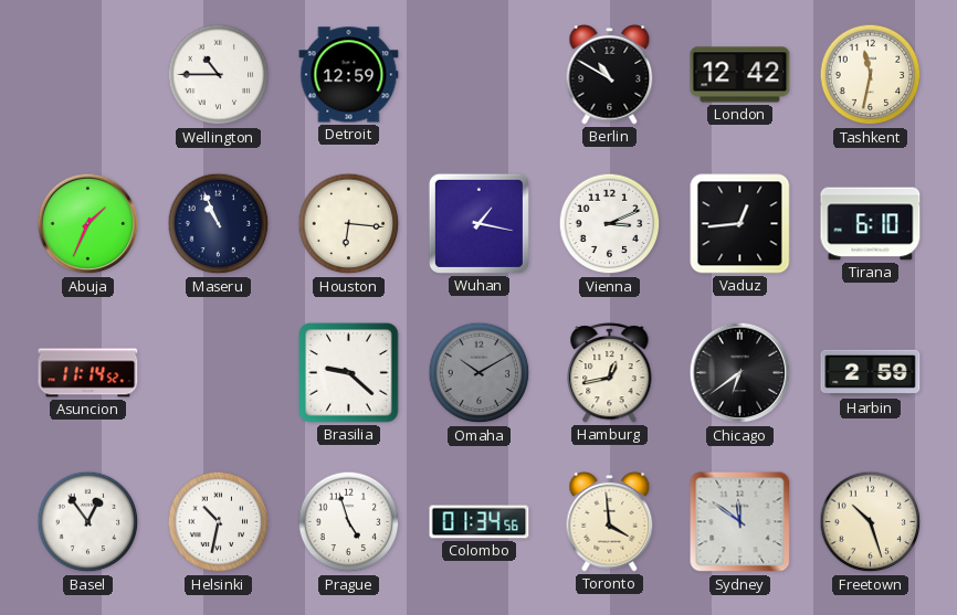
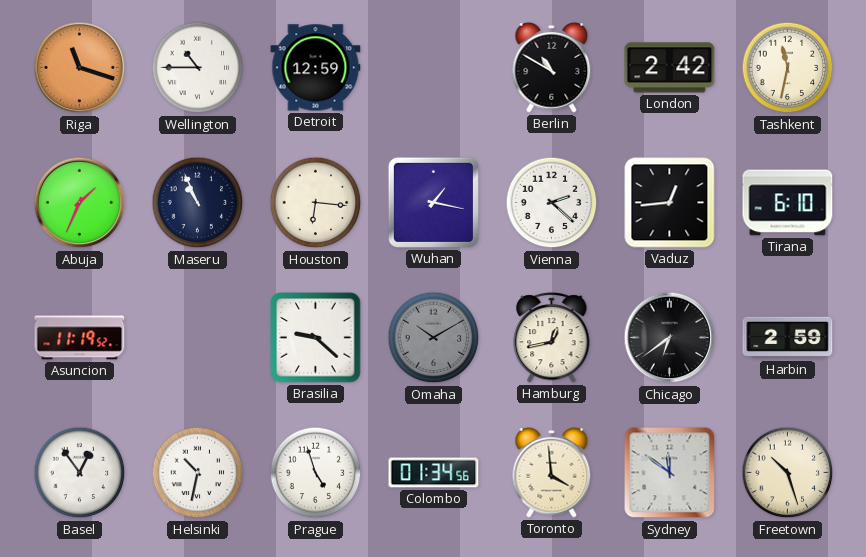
Riga: none -> 11:18 (80, 68)
London: 12:42 -> 2:42 (670, 68)
Vienna: 3:11 -> 2:22 (552, 203)
Asuncion: 11:14 -> 11:19 (80, 338)
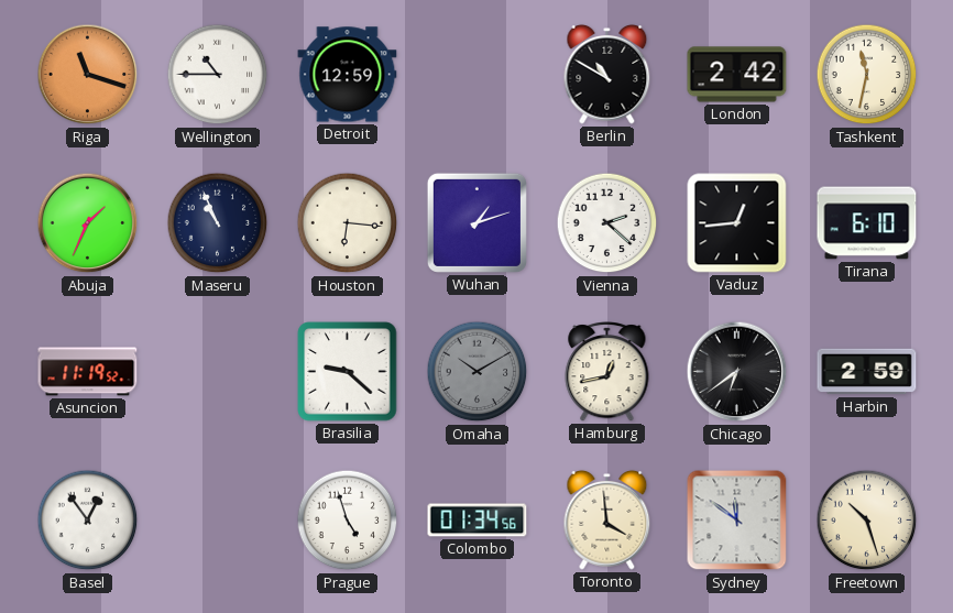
Wuhan: 1:17 -> 1:12 (476, 222)
Helsinki: 10:32 -> none (198, 473)
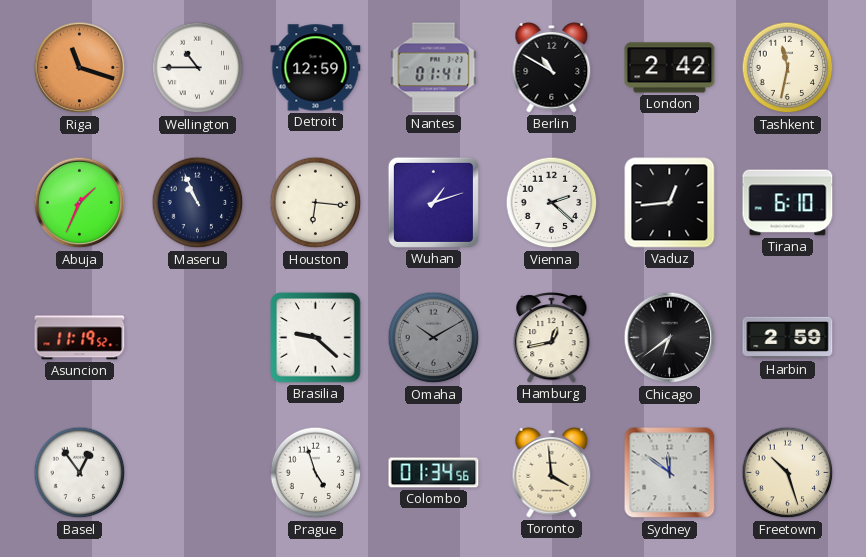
Nantes: none -> 01:41 (434, 68)
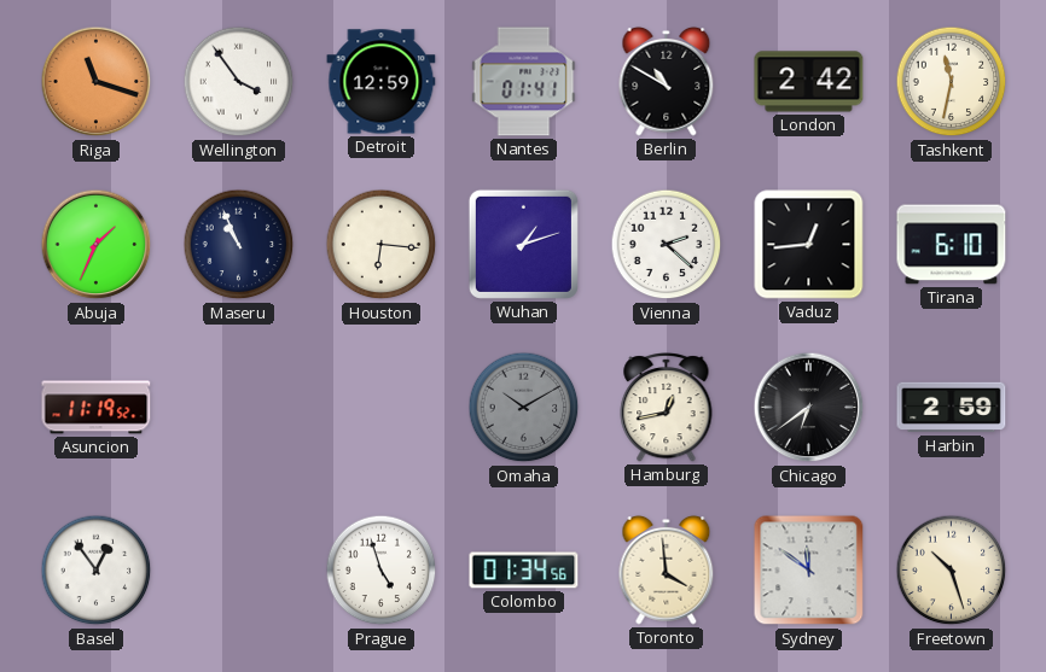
Wellington: 10:45 -> 3:54 (239, 82)
Brasilia: 9:22 -> none (316, 338)
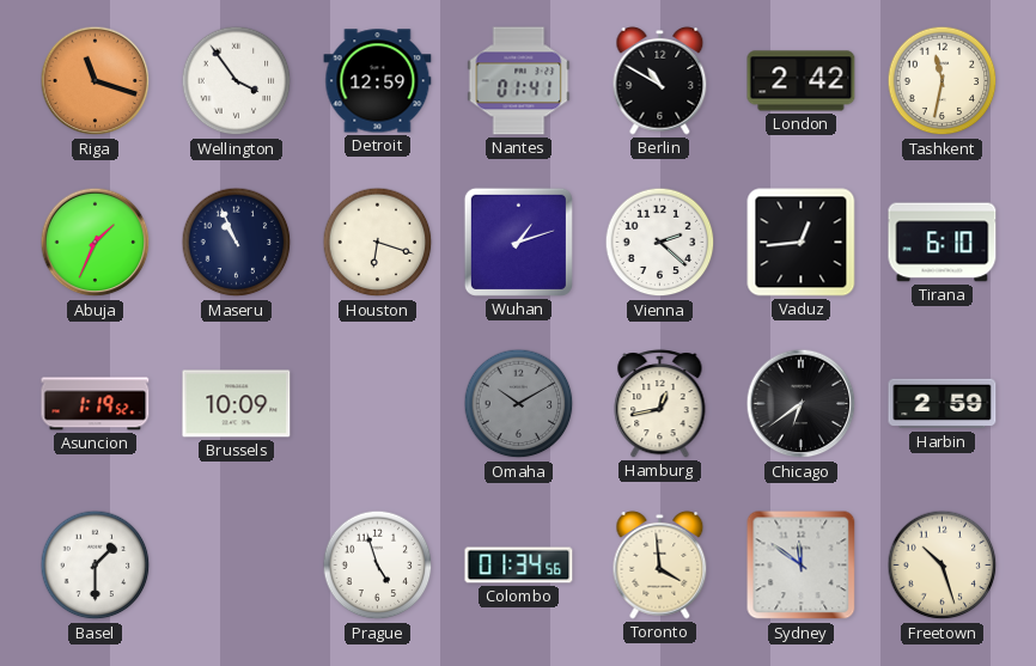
Houston: 6:16 -> 6:18 (378, 243)
Asuncion: 11:19 -> 1:19 (96, 404)
Brussels: none -> 10:09 (237, 404)
Basel: 12:54 -> 1:30 (96, 566)
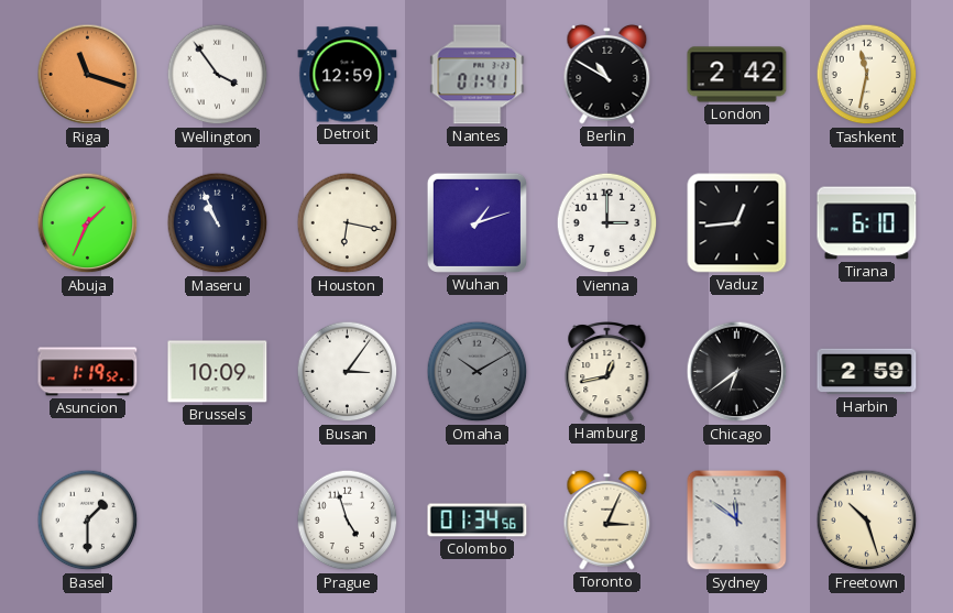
Houston: 6:18 -> 6:17 (348, 223)
Vienna: 2:22 -> 3:00 (607, 223)
Busan: none -> 3:06 (348, 372)
Toronto: 3:59 -> 3:04 (607, 519)
